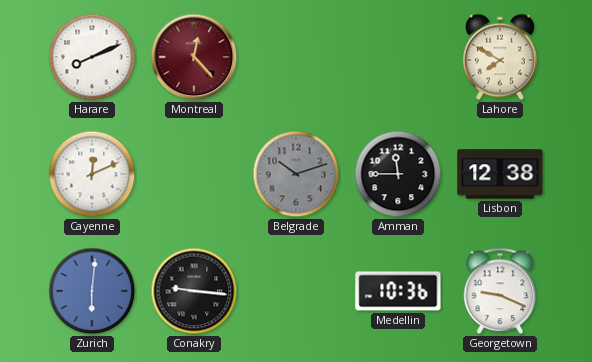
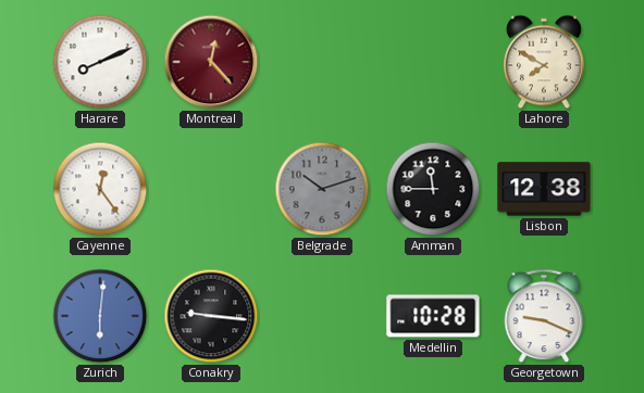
Cayenne: 12:11 -> 12:24 (100, 189)
Medellin: 10:36 -> 10:28 (433, 316)
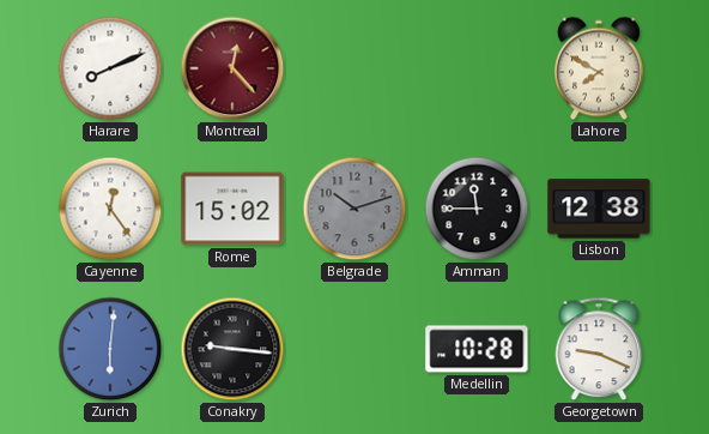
Rome: none -> 15:02 (232, 209)
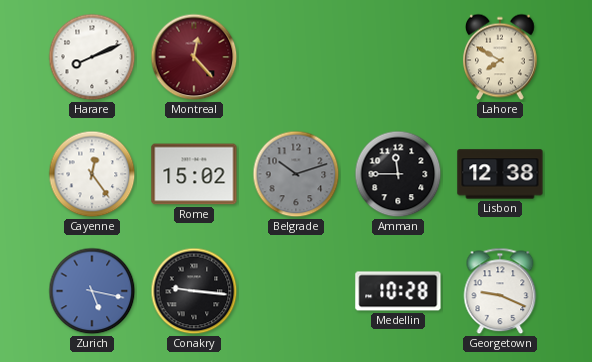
Zurich: 6:01 -> 5:17 (92, 291)
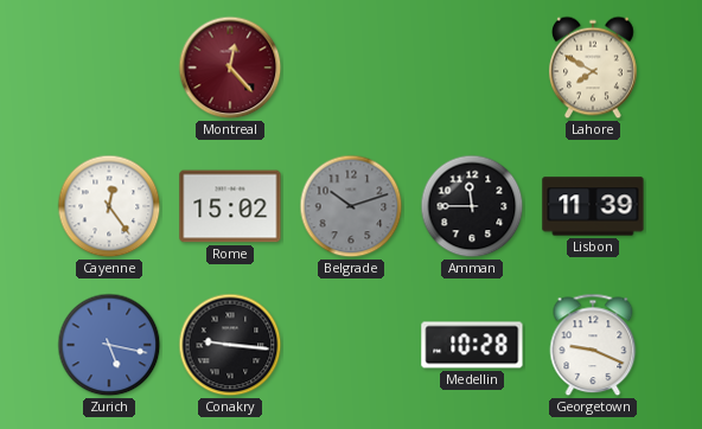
Harare: 8:11 -> none (92, 57)
Lisbon: 12:38 -> 11:39 (593, 206)
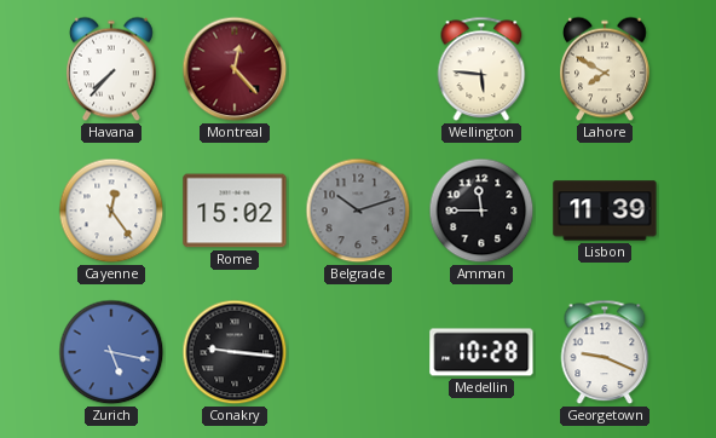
Havana: none -> 7:37 (112, 69)
Wellington: none -> 5:46 (481, 69)
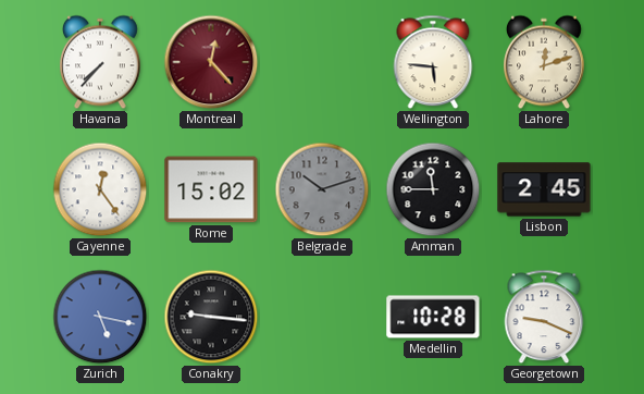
Lahore: 7:50 -> 12:12 (545, 62)
Lisbon: 11:39 -> 2:45 (544, 189)
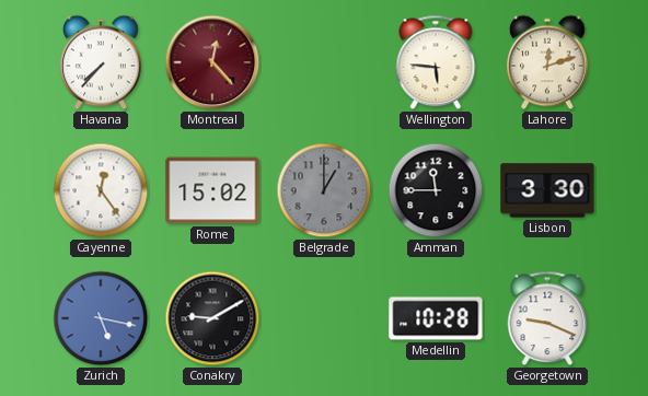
Belgrade: 10:12 -> 1:00 (324, 190)
Lisbon: 2:45 -> 3:30 (547, 190)
Conakry: 9:16 -> 9:10 (212, 318)
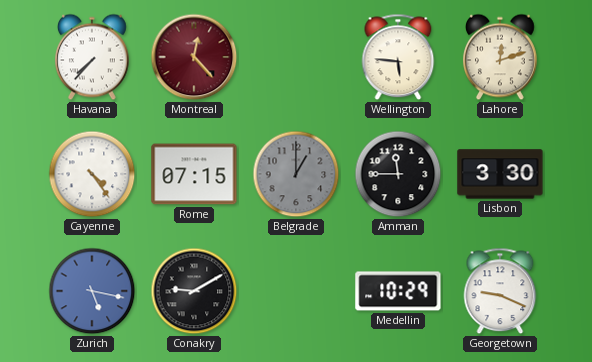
Cayenne: 12:24 -> 4:24 (92, 174)
Rome: 15:02 -> 07:15 (194, 174)
Medellin: 10:28 -> 10:29 (398, 291)
